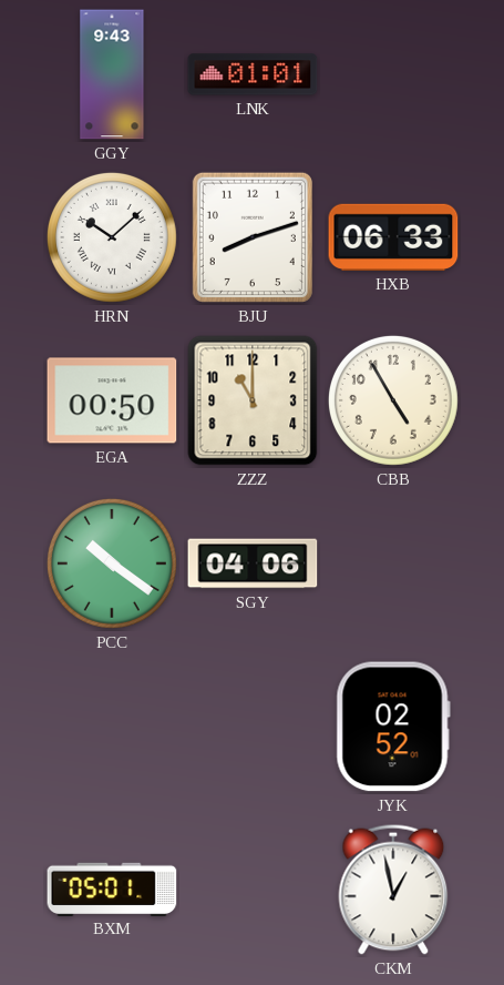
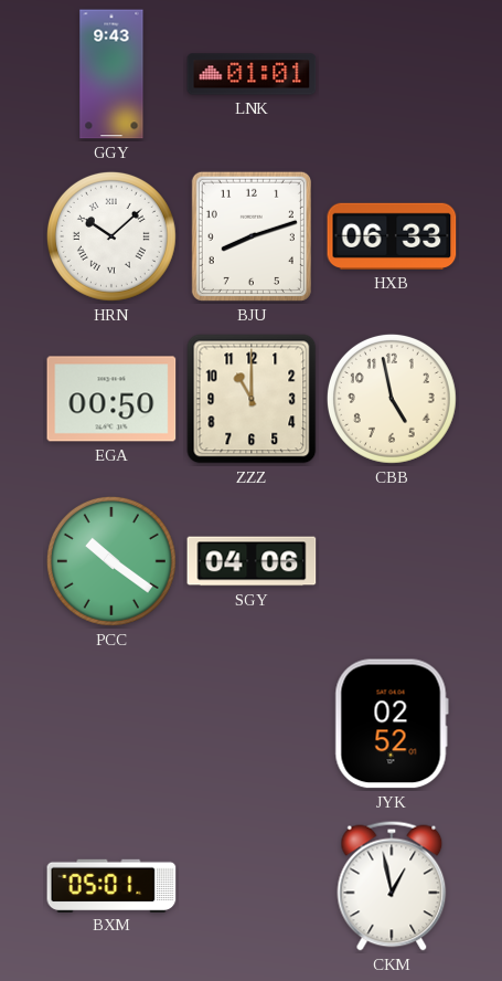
CBB: 4:55 -> 4:58 (392, 399)
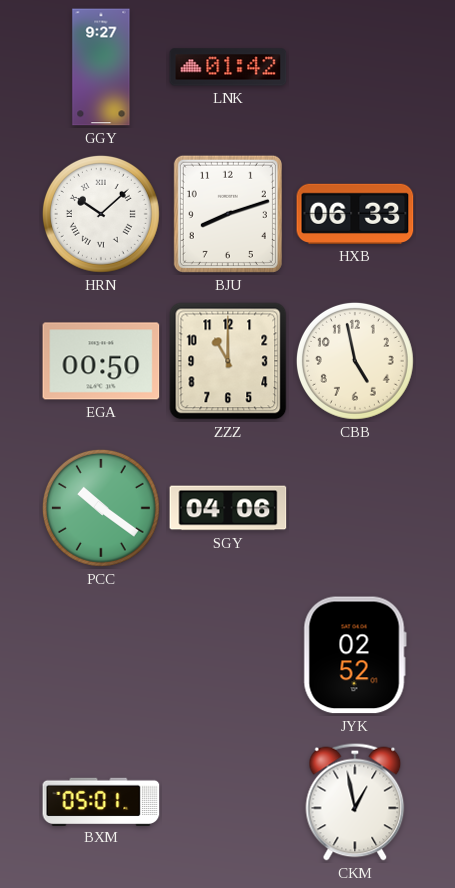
GGY: 9:43 -> 9:27 (101, 67)
LNK: 01:01 -> 01:42 (228, 67)
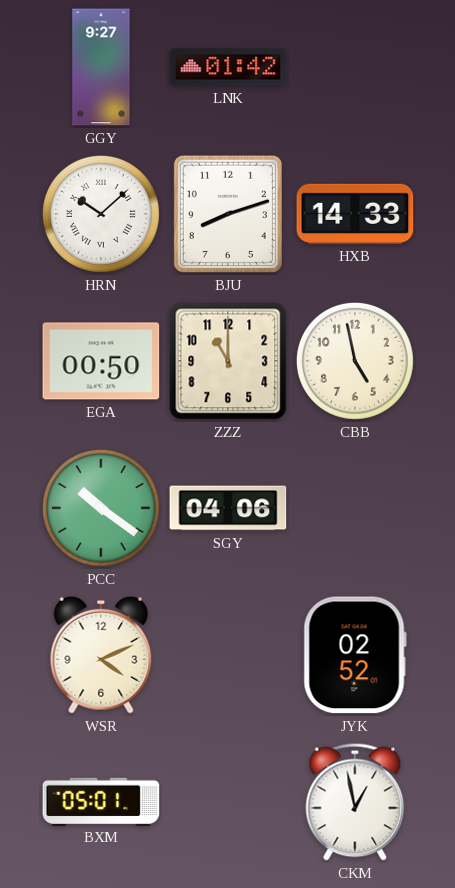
HXB: 06:33 -> 14:33 (355, 214)
WSR: none -> 4:11 (101, 655)
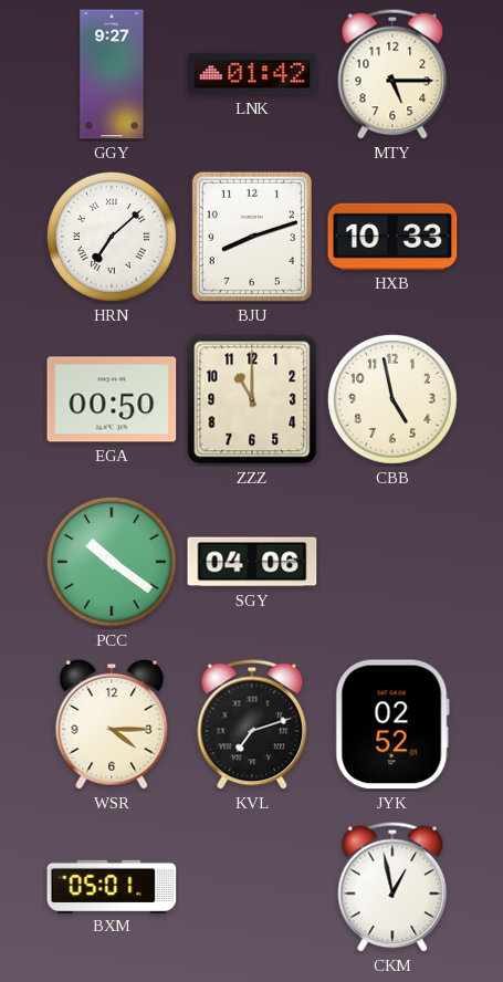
MTY: none -> 5:15 (392, 74)
HRN: 10:08 -> 7:08 (112, 237)
HXB: 14:33 -> 10:33 (392, 237)
WSR: 4:11 -> 4:15 (112, 724)
KVL: none -> 7:12 (252, 724)
